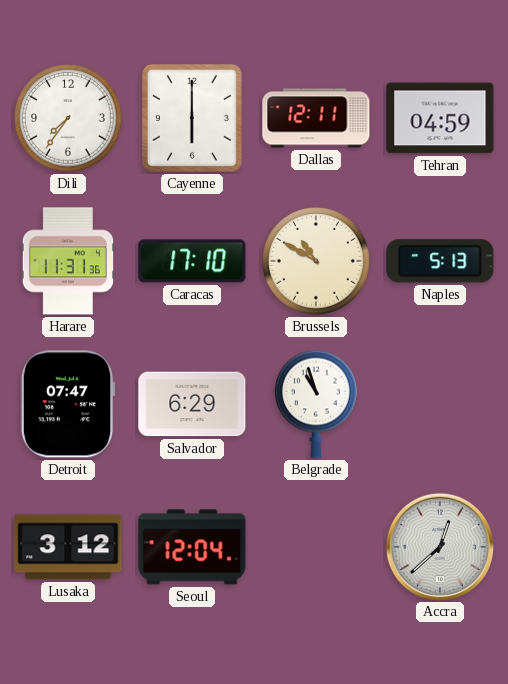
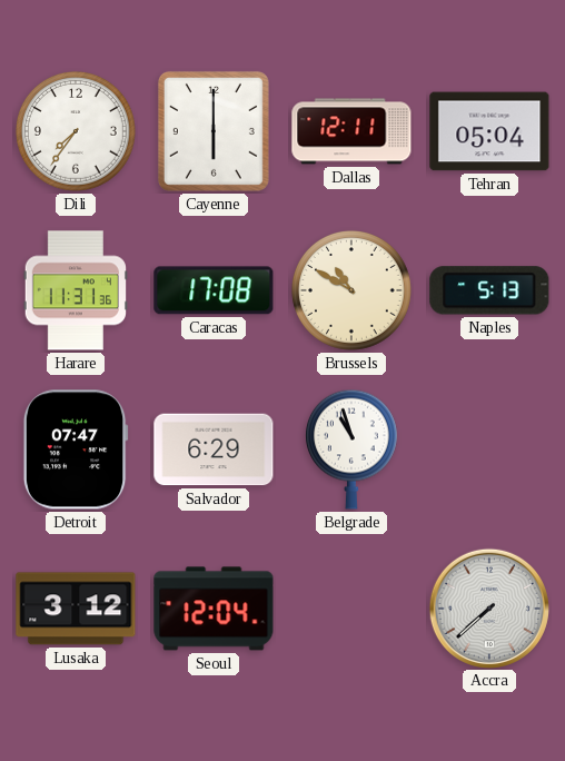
Tehran: 04:59 -> 05:04 (489, 131)
Caracas: 17:10 -> 17:08 (214, 290)
Accra: 12:38 -> 7:38 (488, 607)
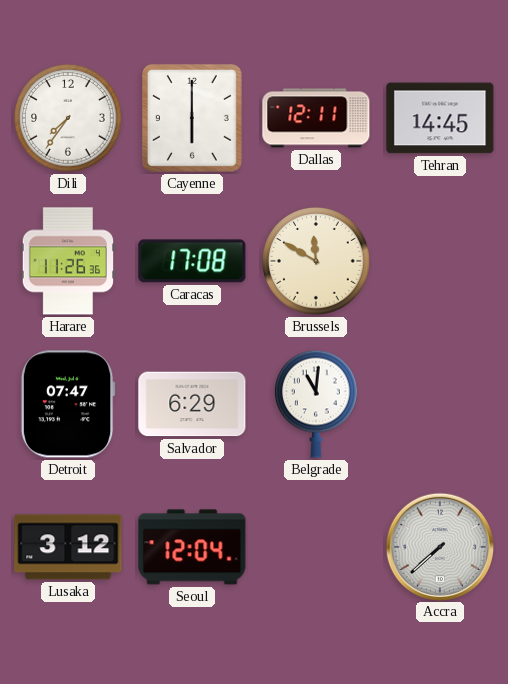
Tehran: 05:04 -> 14:45 (440, 118)
Harare: 11:31 -> 11:26 (68, 261)
Brussels: 10:50 -> 11:50 (316, 261)
Naples: 5:13 -> none (489, 290)
Belgrade: 10:57 -> 11:01 (316, 404)
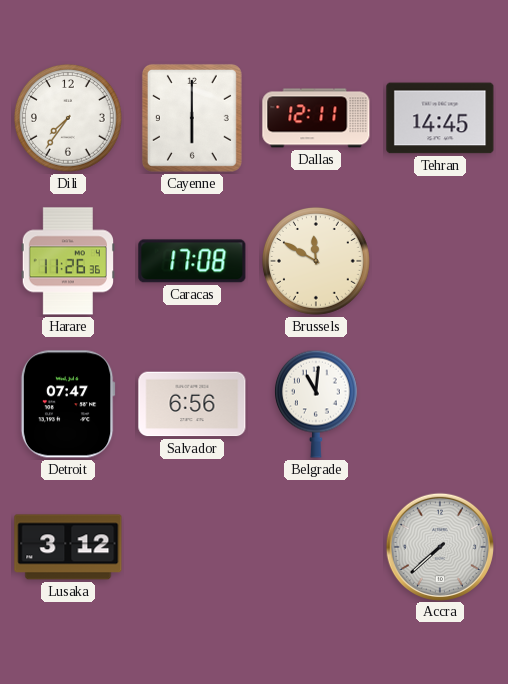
Salvador: 6:29 -> 6:56 (192, 404)
Seoul: 12:04 -> none (192, 547)
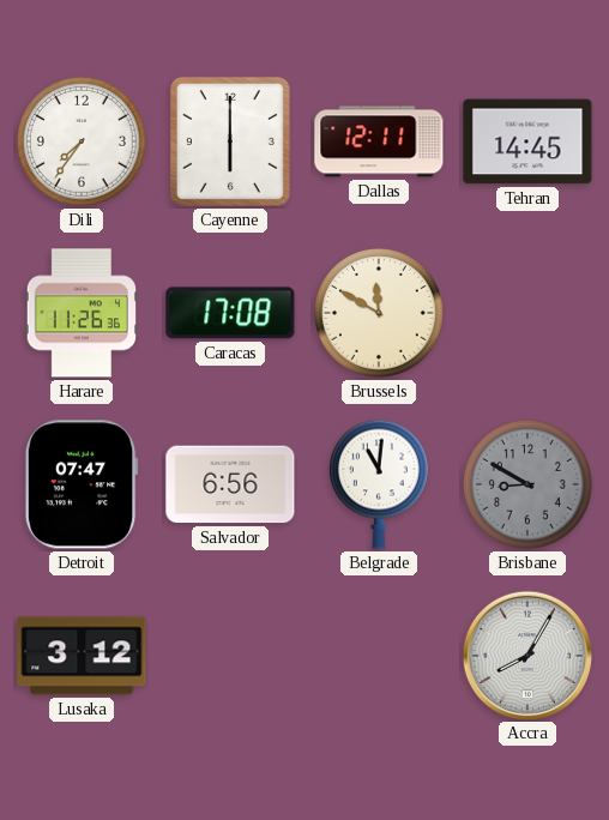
Brisbane: none -> 8:50 (527, 484)
Accra: 7:38 -> 8:05 (526, 655)
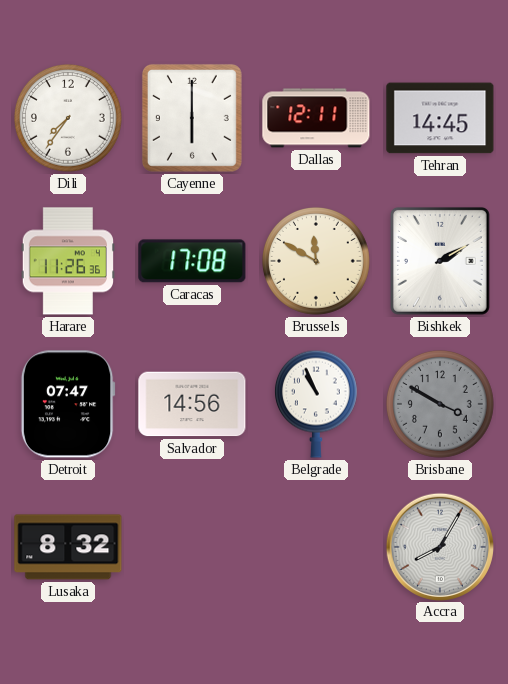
Bishkek: none -> 2:10 (440, 261)
Salvador: 6:56 -> 14:56 (192, 404)
Belgrade: 11:01 -> 10:56 (316, 404)
Brisbane: 8:50 -> 3:50 (440, 404)
Lusaka: 3:12 -> 8:32 (68, 547)
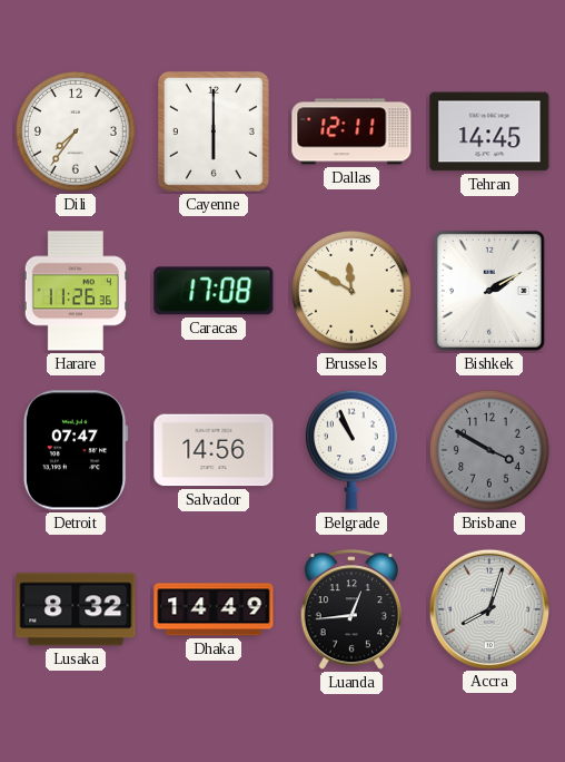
Dhaka: none -> 14:49 (214, 609)
Luanda: none -> 12:44 (351, 610)
Accra: 8:05 -> 8:03 (488, 608)
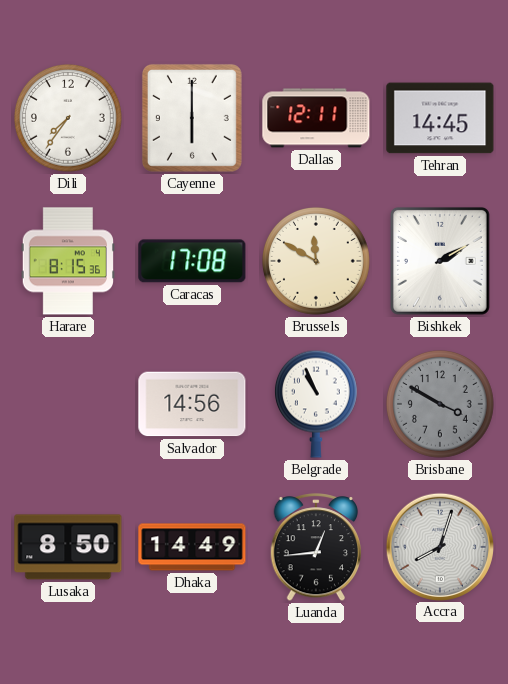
Harare: 11:26 -> 8:15 (68, 261)
Detroit: 07:47 -> none (76, 450)
Lusaka: 8:32 -> 8:50 (68, 547)
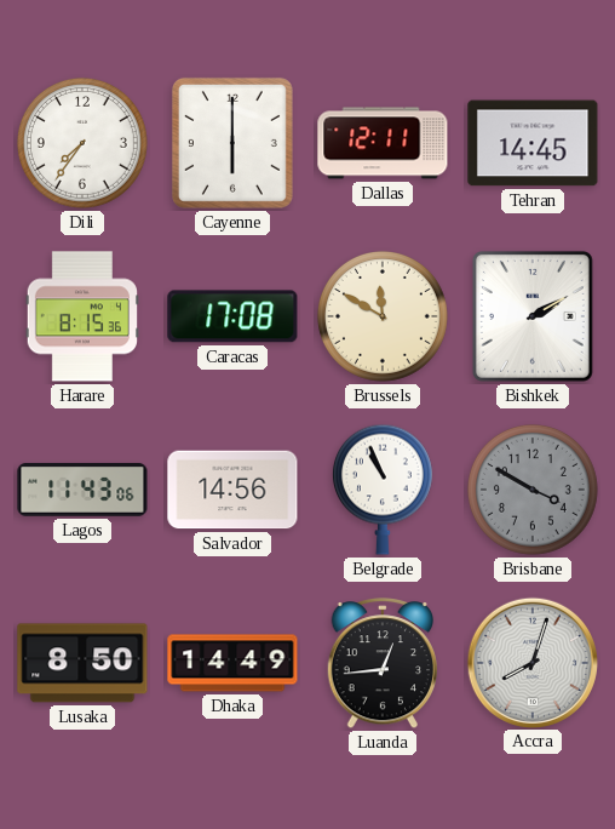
Lagos: none -> 11:43 (82, 491)
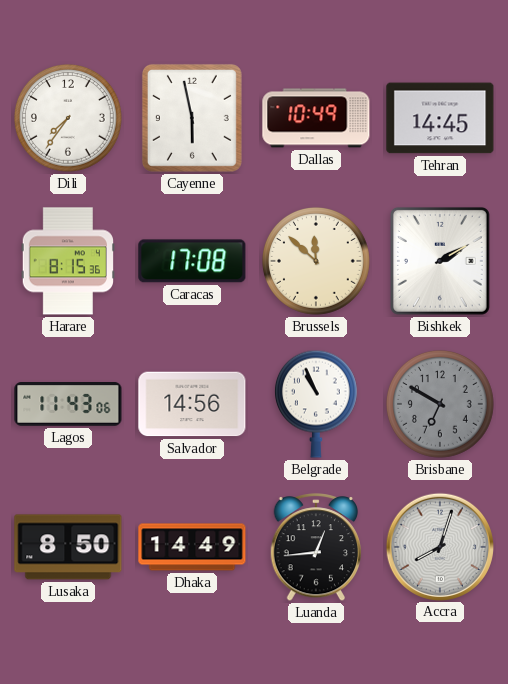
Cayenne: 6:00 -> 5:58 (192, 118)
Dallas: 12:11 -> 10:49 (316, 118)
Brussels: 11:50 -> 11:52 (316, 261)
Brisbane: 3:50 -> 6:50 (440, 404)
